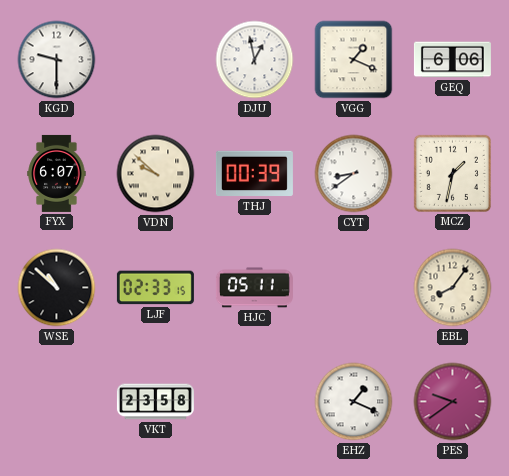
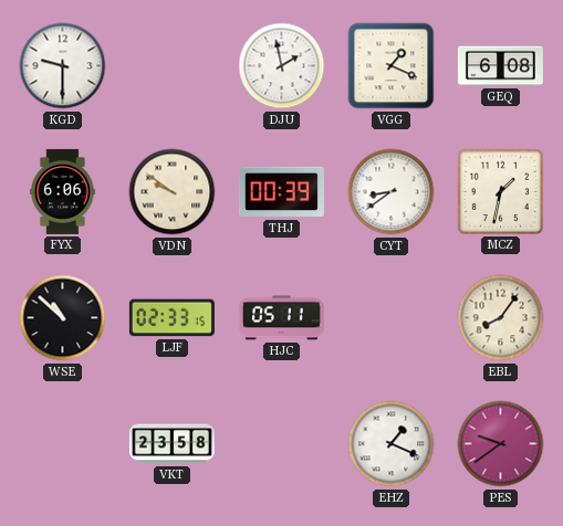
DJU: 12:58 -> 1:58 (282, 66)
GEQ: 6:06 -> 6:08 (500, 66)
FYX: 6:07 -> 6:06 (63, 191)
VDN: 9:52 -> 9:51 (173, 192)
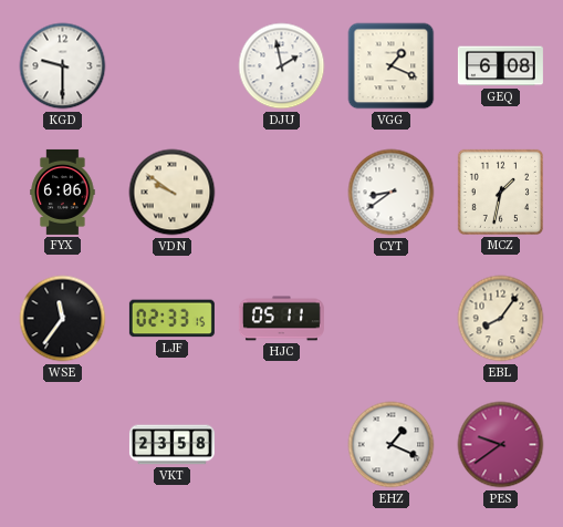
THJ: 00:39 -> none (281, 192)
WSE: 10:52 -> 11:36 (63, 319)
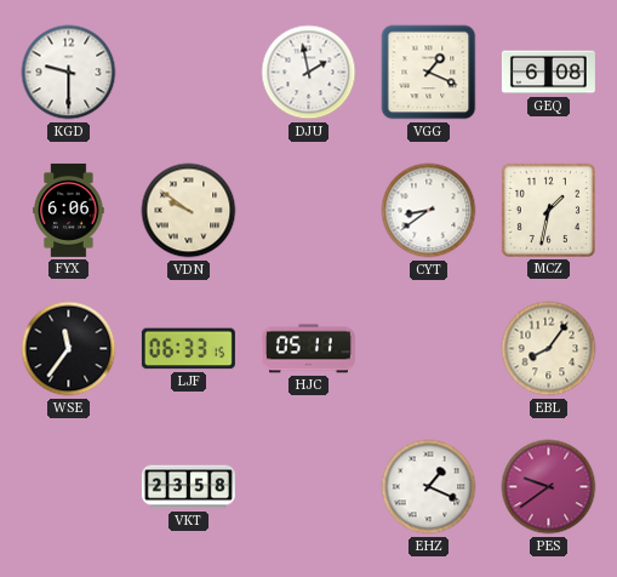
LJF: 02:33 -> 06:33 (188, 349)
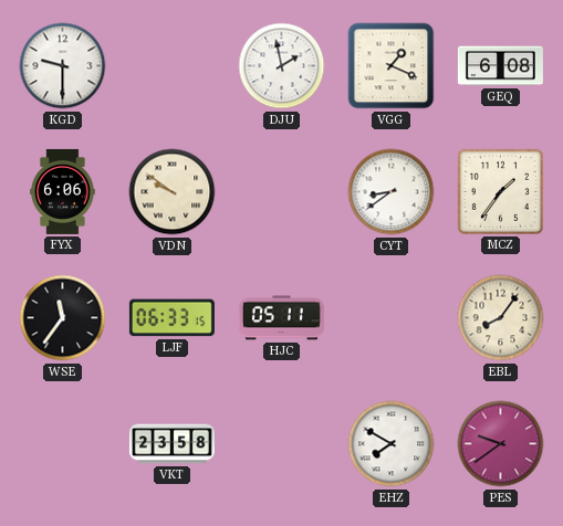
MCZ: 1:32 -> 1:36 (500, 191)
EHZ: 1:19 -> 7:50 (392, 444)
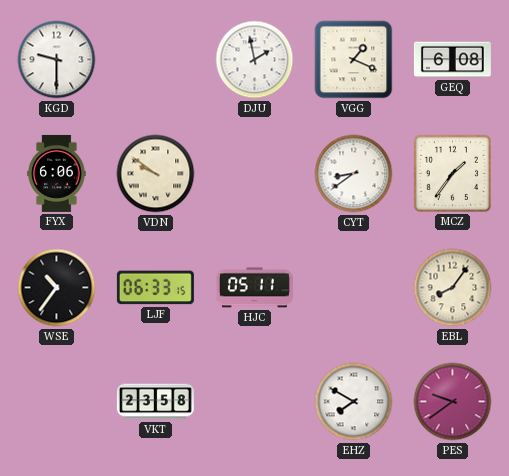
WSE: 11:36 -> 10:36 (57, 288)
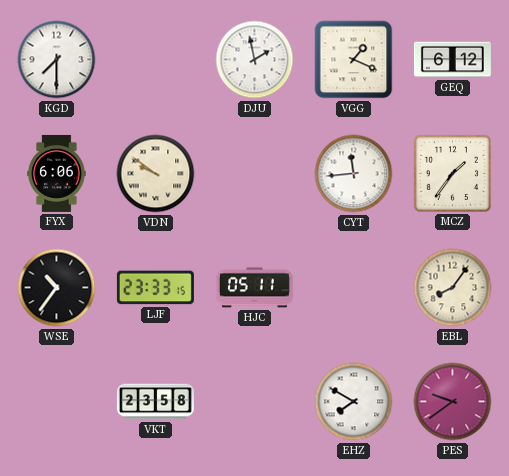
KGD: 9:30 -> 7:30 (57, 60)
GEQ: 6:08 -> 6:12 (452, 60)
CYT: 8:39 -> 11:44 (354, 174)
LJF: 06:33 -> 23:33 (155, 288)
